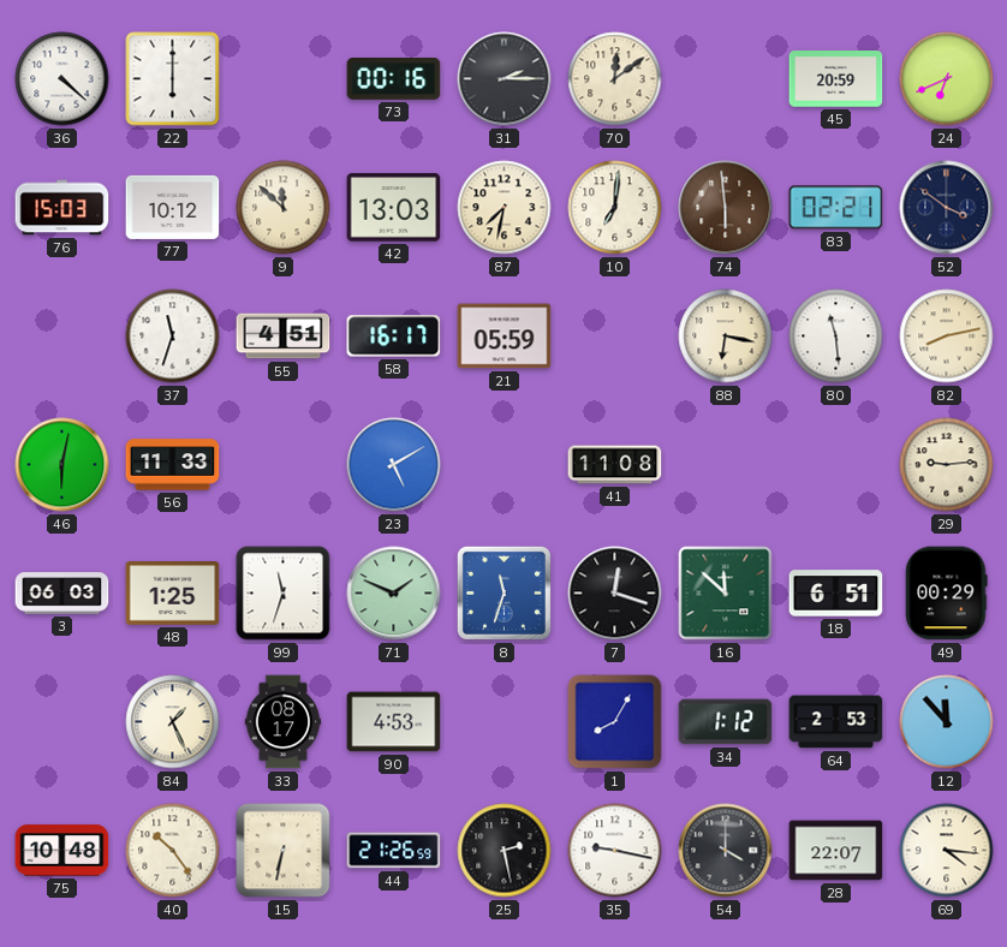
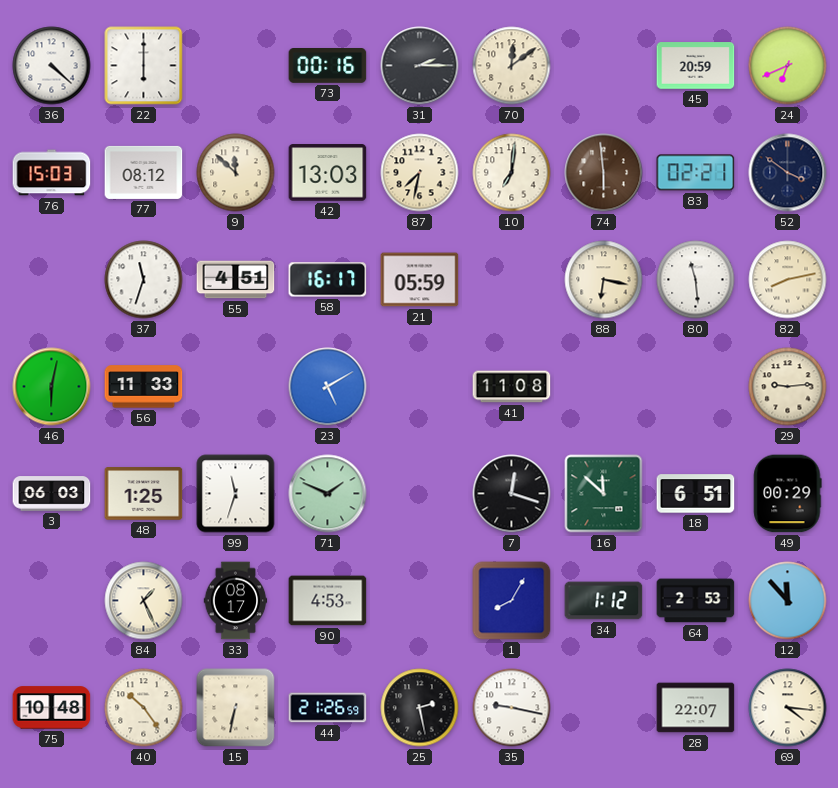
77: 10:12 -> 08:12 (144, 172)
8: 11:33 -> none (503, 592)
54: 4:00 -> none (726, 851)
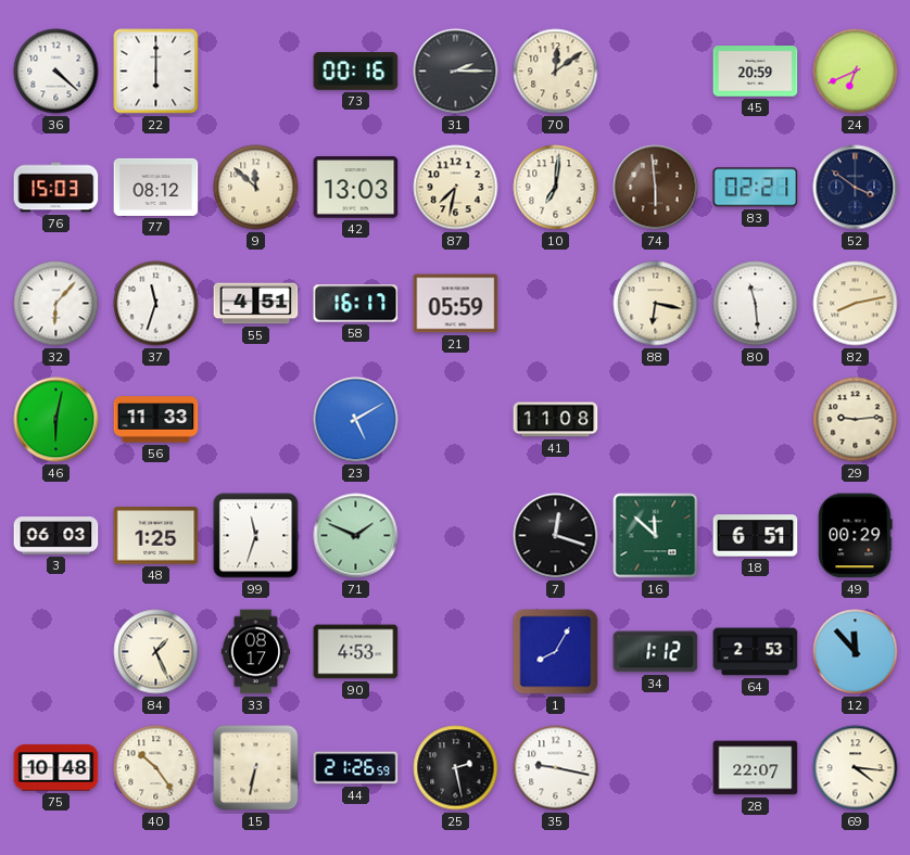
32: none -> 6:07 (56, 304)
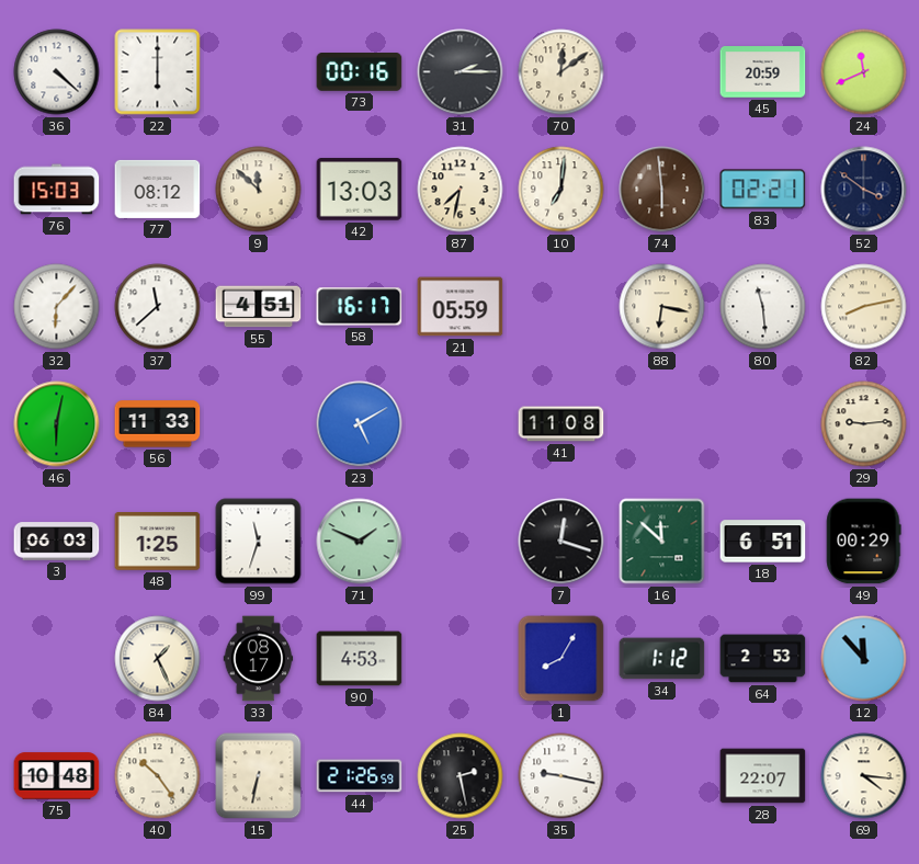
24: 6:41 -> 11:41 (864, 72)
37: 11:33 -> 11:38 (158, 307)
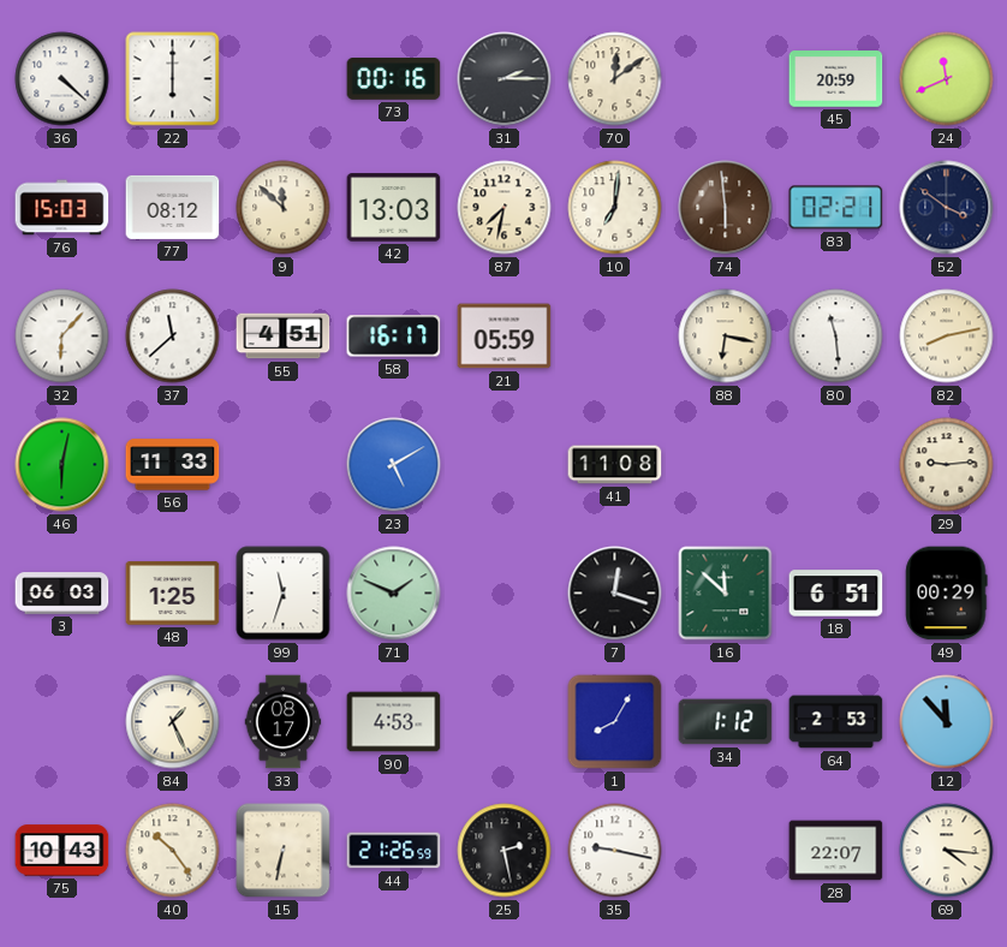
75: 10:48 -> 10:43 (62, 851)
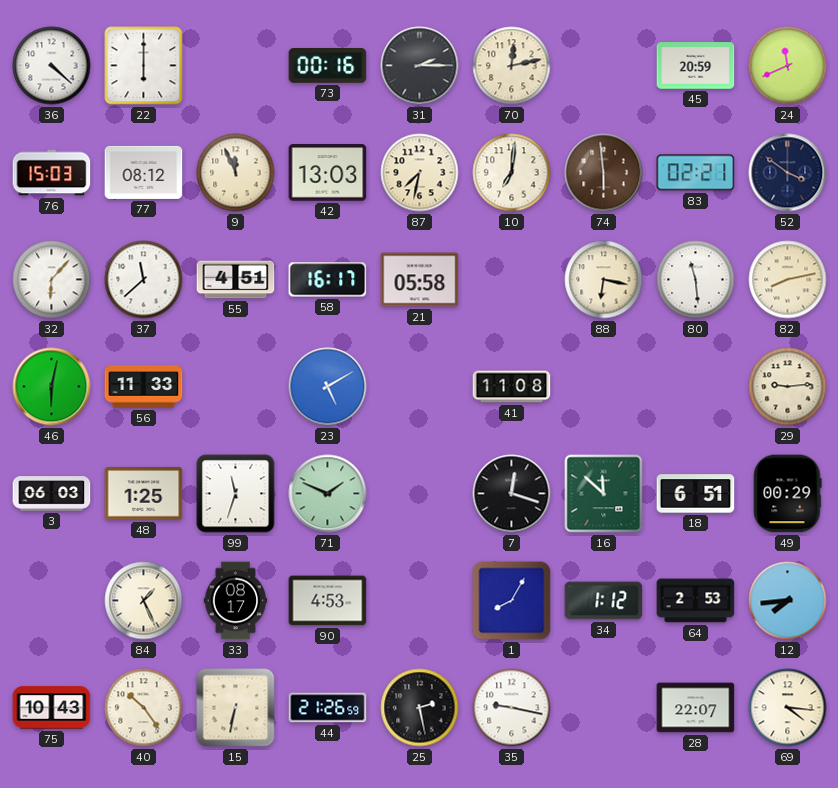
70: 12:09 -> 12:13 (512, 66)
9: 11:52 -> 11:56 (236, 173)
21: 05:59 -> 05:58 (420, 280)
12: 11:53 -> 7:44 (788, 601)
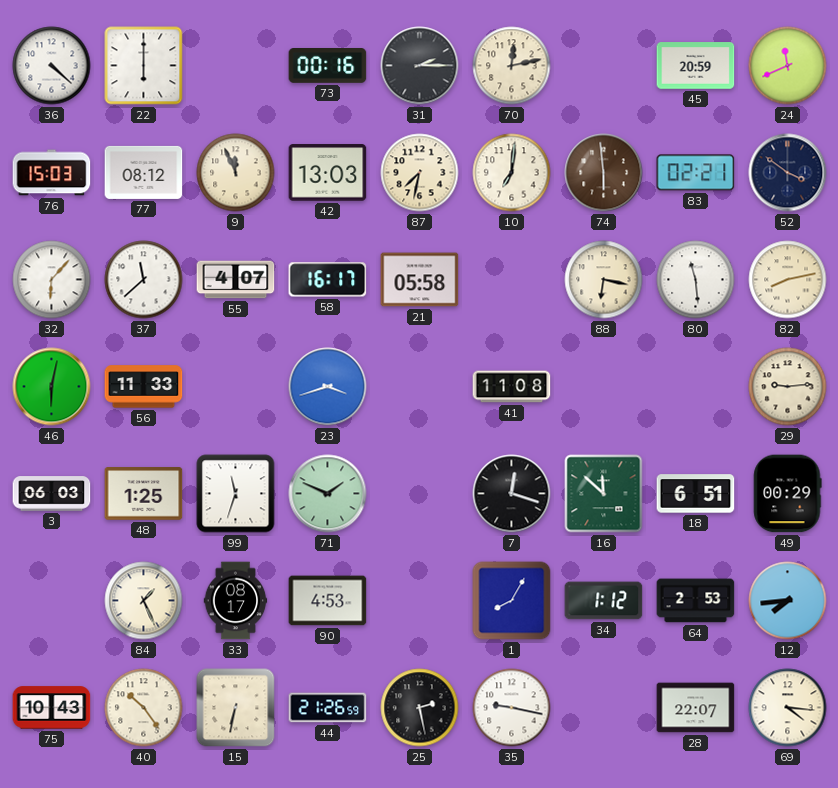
55: 4:51 -> 4:07 (236, 280)
23: 5:10 -> 3:42 (328, 387)
